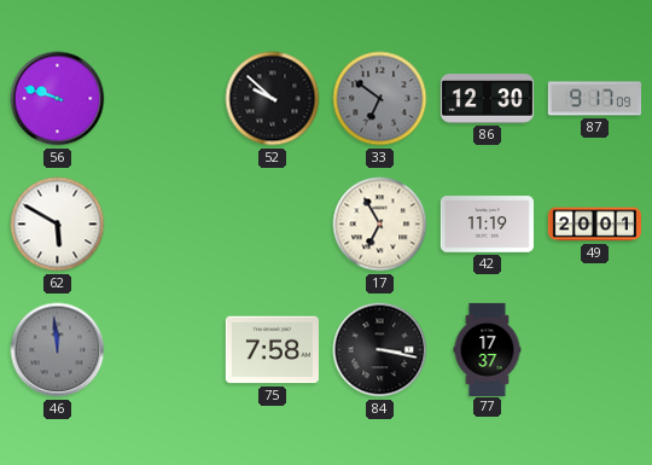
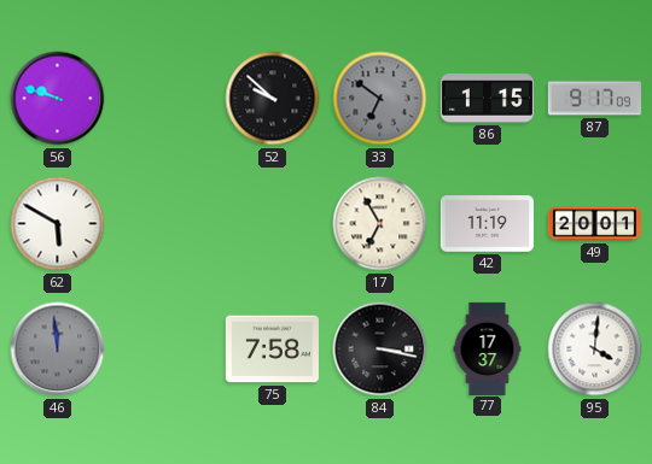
86: 12:30 -> 1:15 (487, 99)
95: none -> 4:01 (595, 350)
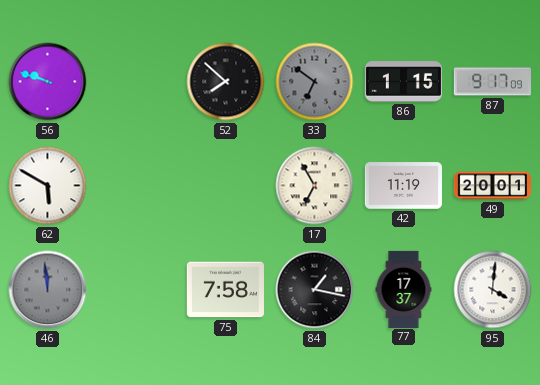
52: 9:52 -> 7:52 (226, 82)
84: 3:17 -> 1:17 (315, 290)
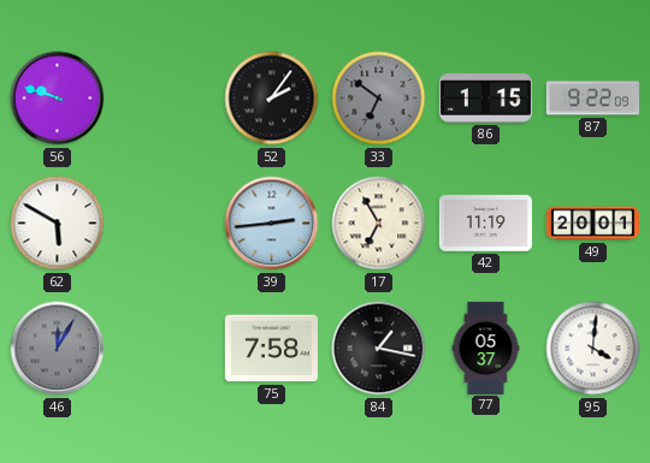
52: 7:52 -> 2:06 (272, 99)
87: 9:17 -> 9:22 (592, 99)
39: none -> 2:44 (272, 224)
46: 11:59 -> 12:05 (58, 349)
77: 17:37 -> 05:37 (486, 348)
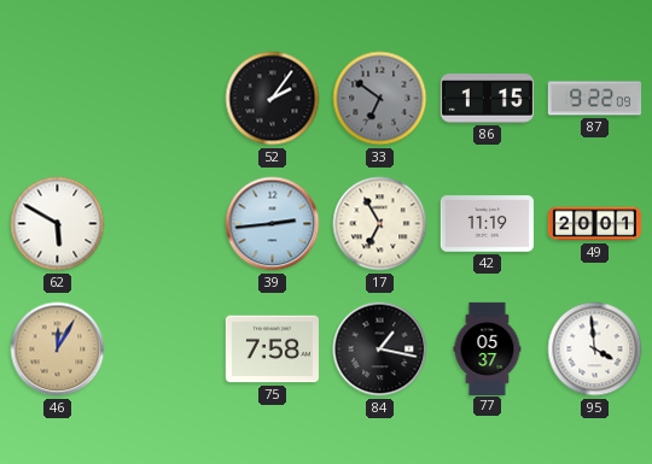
56: 9:48 -> none (58, 99)
46 dial: grey -> champagne (58, 350)
95: 4:01 -> 3:59 (595, 350)
